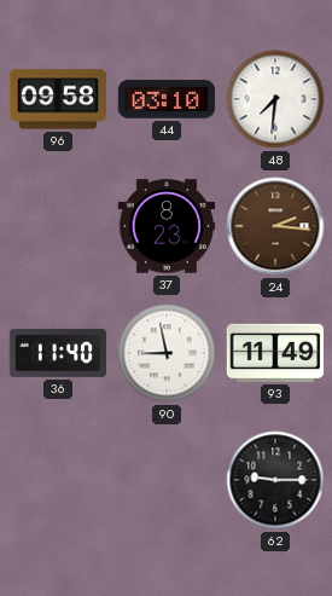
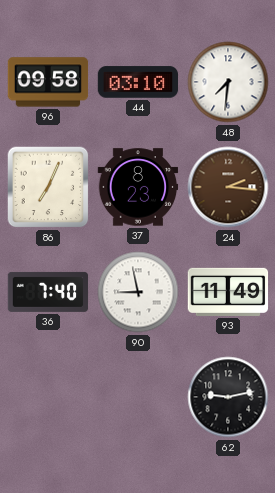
86: none -> 7:04 (48, 187)
36: 11:40 -> 7:40 (48, 292)
62: 9:15 -> 9:13 (228, 397)
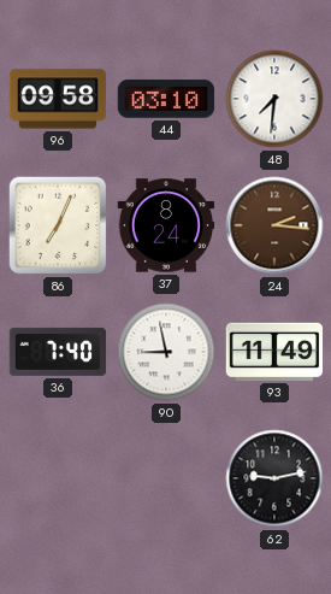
37: 8:23 -> 8:24 (166, 225)
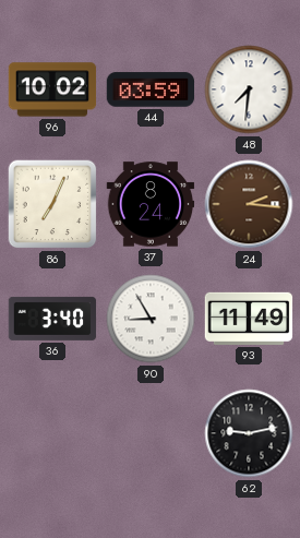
96: 09:58 -> 10:02 (52, 89)
44: 03:10 -> 03:59 (151, 89)
36: 7:40 -> 3:40 (52, 319)
90: 8:58 -> 8:55 (151, 319)
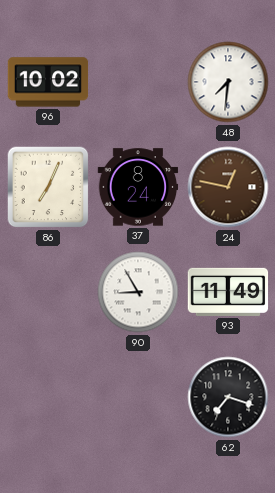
44: 03:59 -> none (151, 89)
24: 2:16 -> 12:47 (228, 187)
36: 3:40 -> none (52, 319)
62: 9:13 -> 7:18 (228, 397)
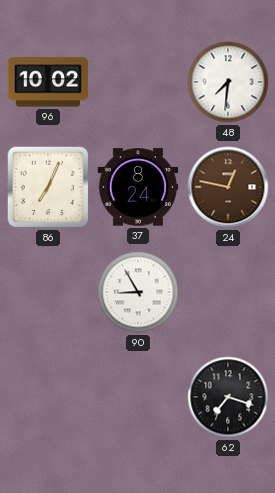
93: 11:49 -> none (228, 292)
